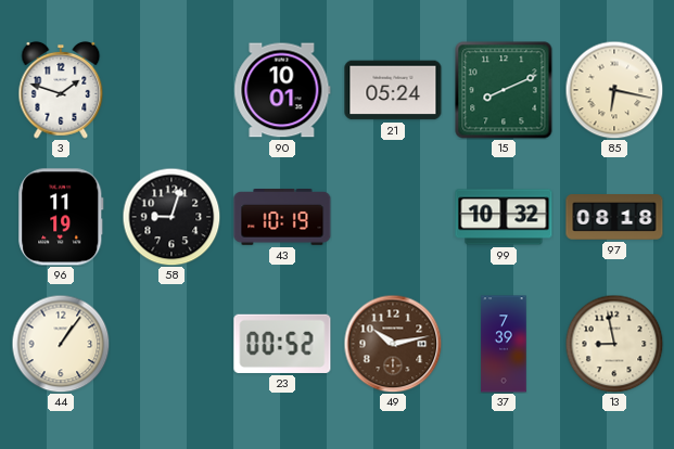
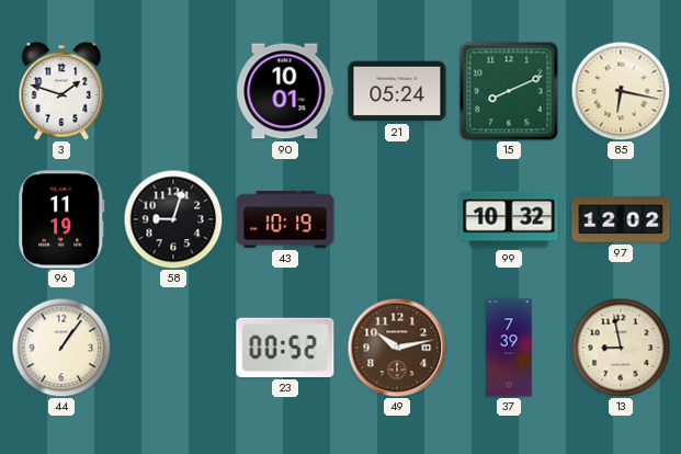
97: 08:18 -> 12:02 (621, 220)
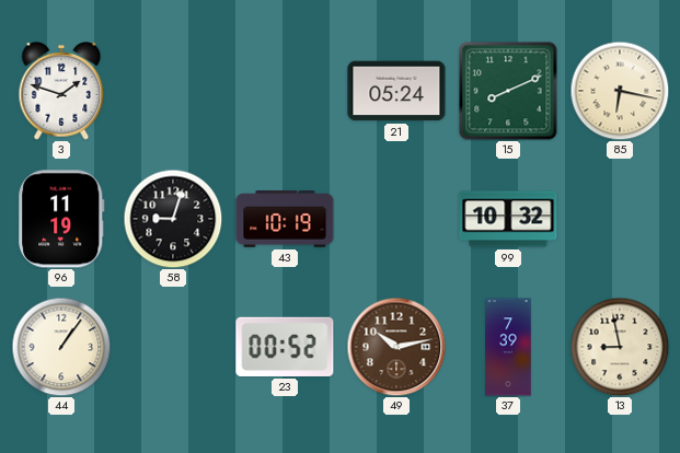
90: 10:01 -> none (285, 91)
97: 12:02 -> none (621, 220)
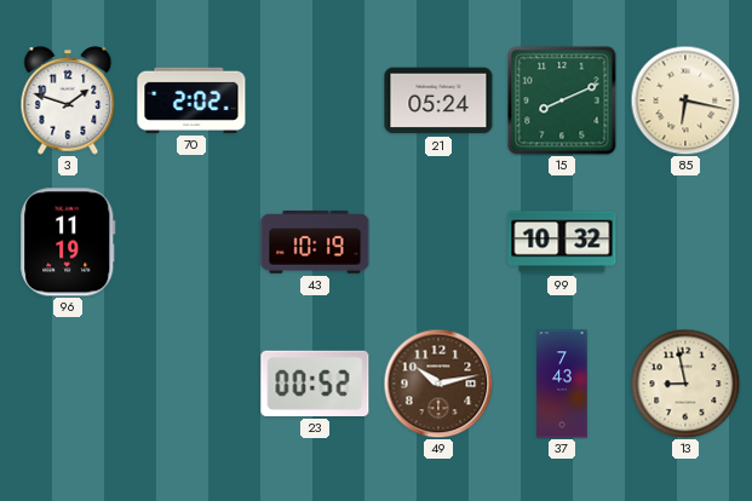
70: none -> 2:02 (191, 100)
58: 9:03 -> none (173, 219)
44: 1:06 -> none (61, 347)
37: 7:39 -> 7:43 (562, 384)
